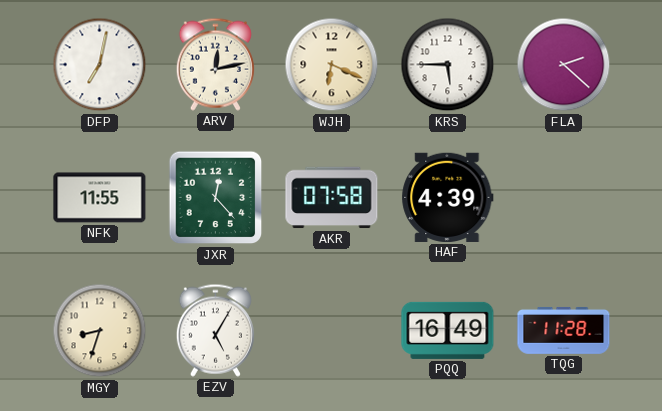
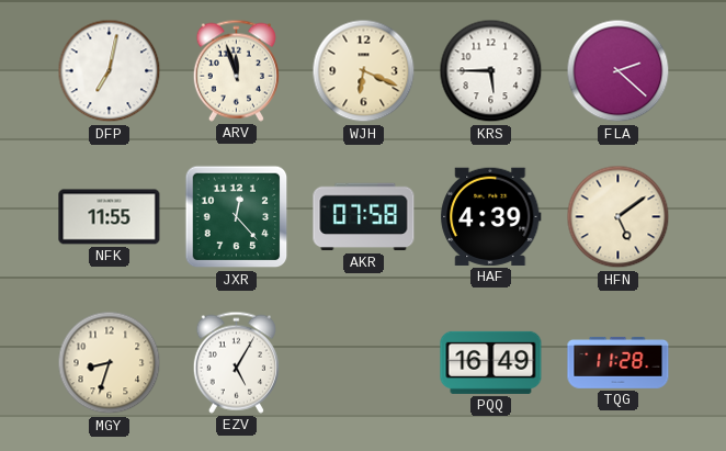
ARV: 12:13 -> 11:57 (236, 70)
HFN: none -> 5:09 (619, 217)
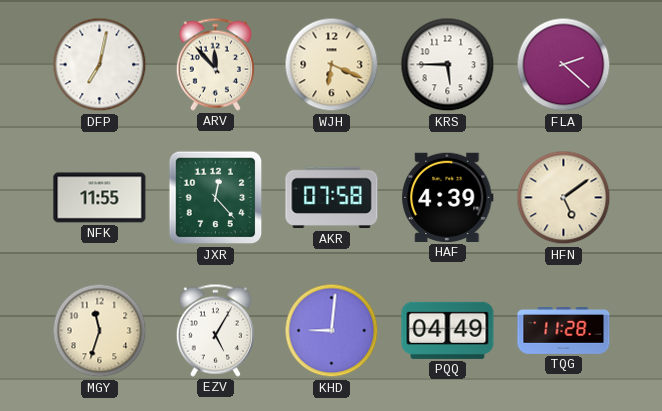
ARV: 11:57 -> 11:53 (215, 64)
MGY: 8:33 -> 11:33 (100, 331)
KHD: none -> 9:01 (332, 331)
PQQ: 16:49 -> 04:49 (448, 330)
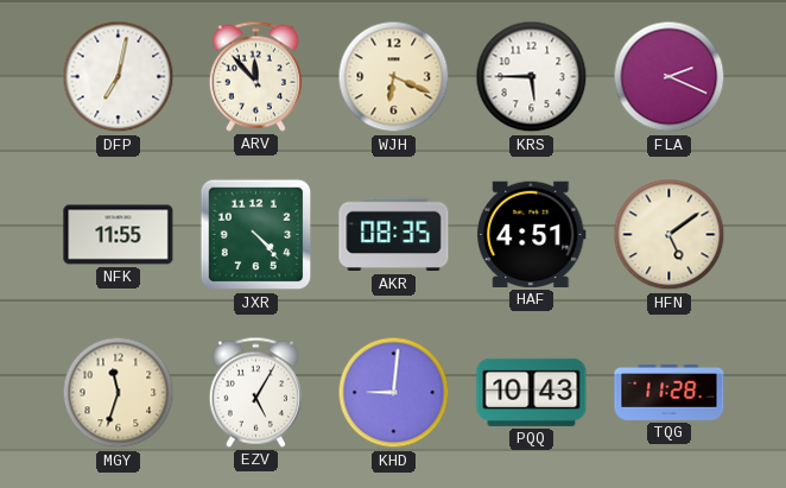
FLA: 2:22 -> 2:19 (670, 77)
JXR: 12:23 -> 4:23 (256, 235)
AKR: 07:58 -> 08:35 (394, 235)
HAF: 4:39 -> 4:51 (532, 234)
PQQ: 04:49 -> 10:43 (532, 392)
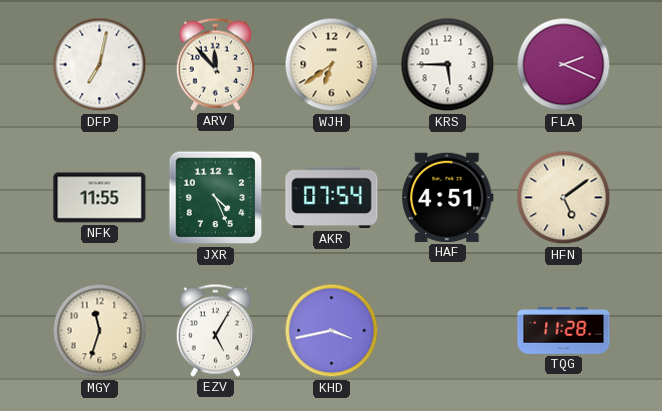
WJH: 6:19 -> 6:39 (332, 65)
JXR: 4:23 -> 4:26 (216, 198)
AKR: 08:35 -> 07:54 (332, 198)
KHD: 9:01 -> 3:43 (332, 331)
PQQ: 10:43 -> none (532, 392)
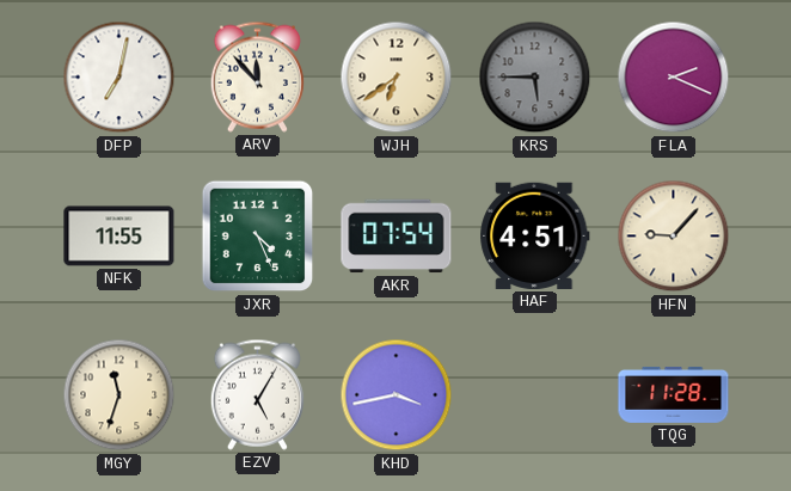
KRS dial: white -> grey (535, 78)
HFN: 5:09 -> 9:07 (674, 237)
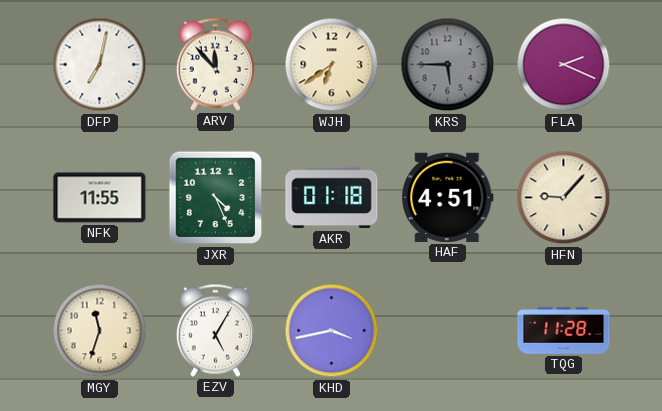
AKR: 07:54 -> 01:18 (332, 198)
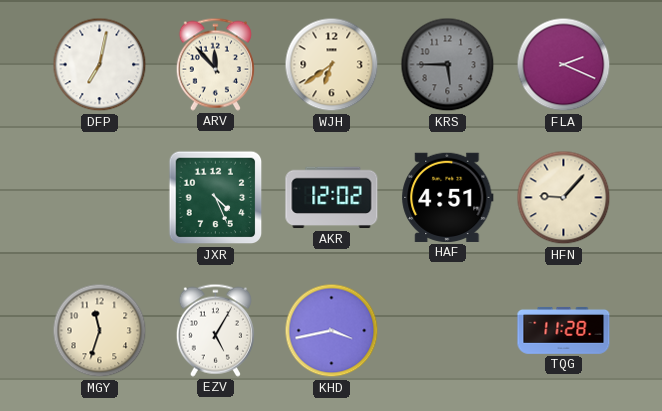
NFK: 11:55 -> none (100, 198)
AKR: 01:18 -> 12:02 (332, 198)
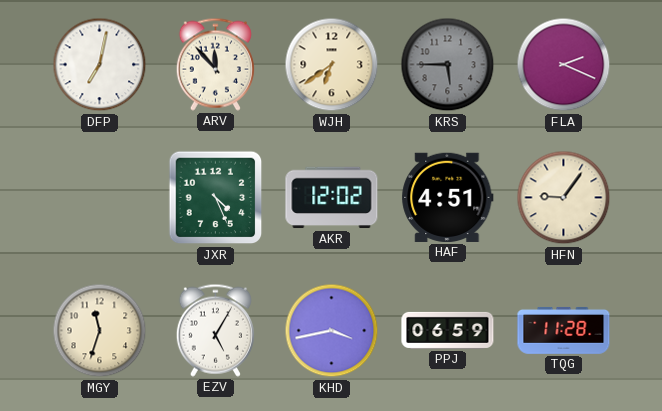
HFN: 9:07 -> 9:06 (564, 198)
PPJ: none -> 06:59 (448, 330)
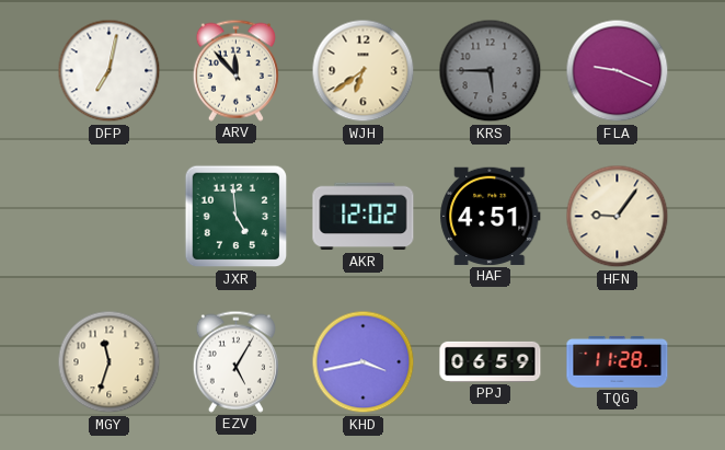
FLA: 2:19 -> 9:19 (618, 71)
JXR: 4:26 -> 4:59 (237, 217)
